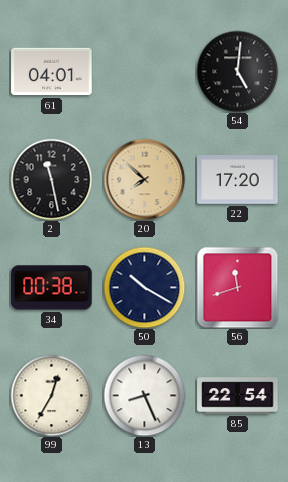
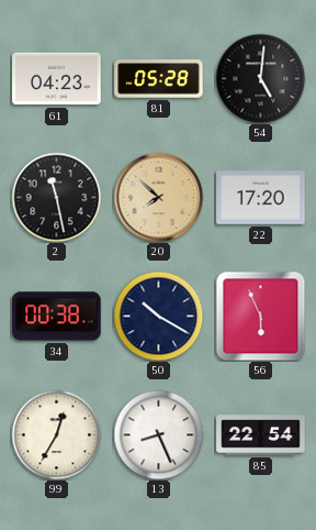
61: 04:01 -> 04:23 (57, 79)
81: none -> 05:28 (159, 79)
56: 11:42 -> 5:56 (260, 316)
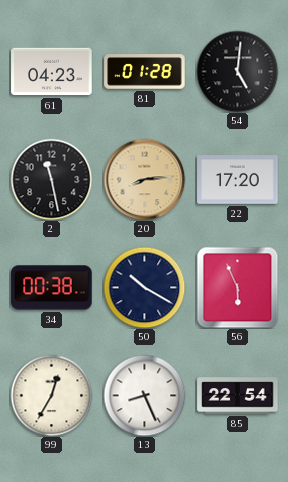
81: 05:28 -> 01:28 (145, 72)
20: 7:52 -> 8:14 (144, 179)
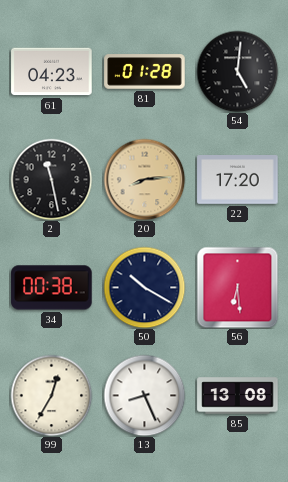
56: 5:56 -> 6:29 (237, 287)
85: 22:54 -> 13:08 (238, 396)
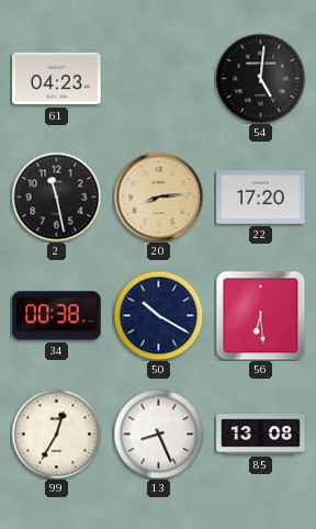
81: 01:28 -> none (145, 72)
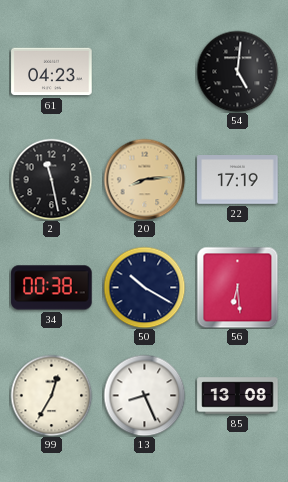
22: 17:20 -> 17:19 (238, 180)
